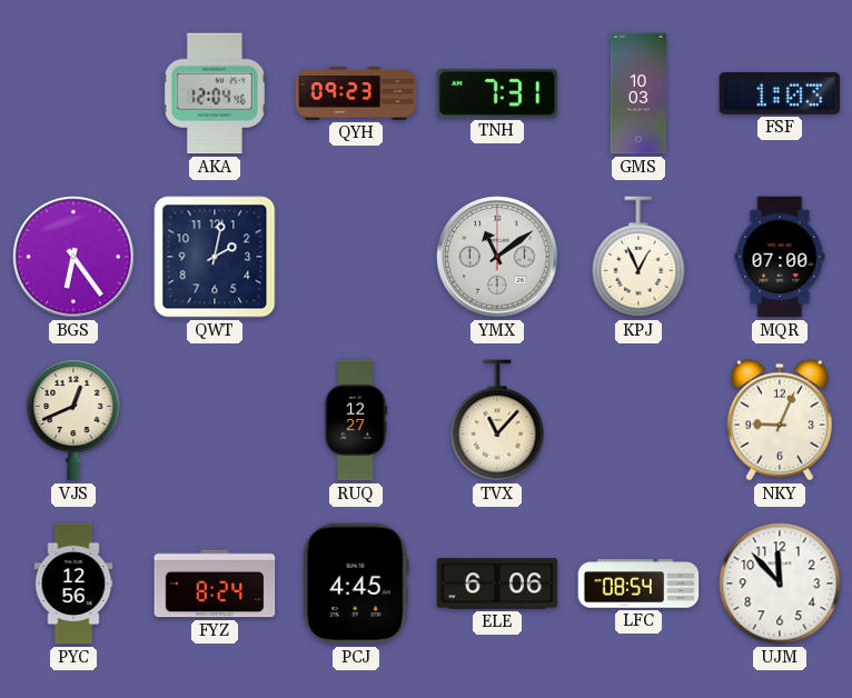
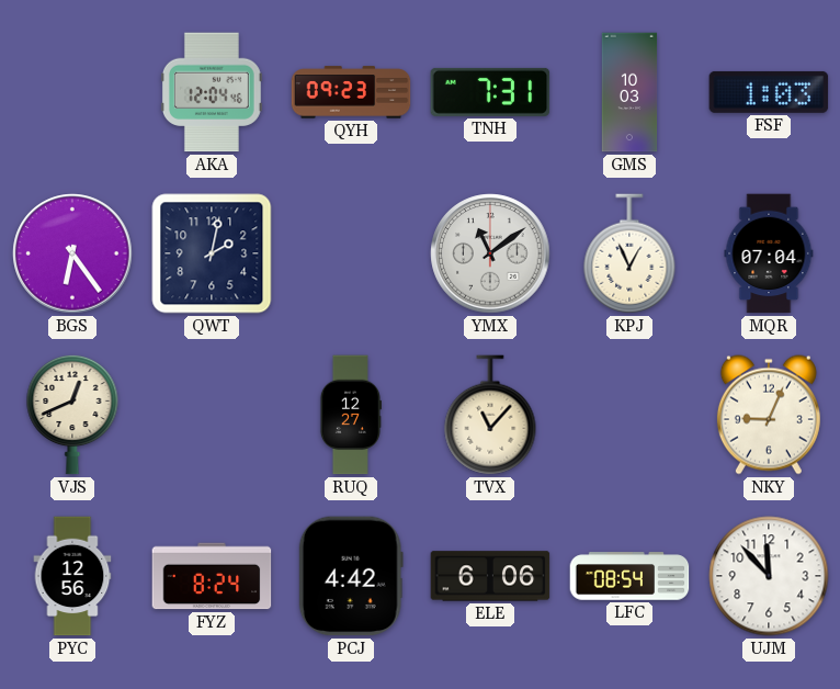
MQR: 07:00 -> 07:04 (769, 253)
PCJ: 4:45 -> 4:42 (351, 576)
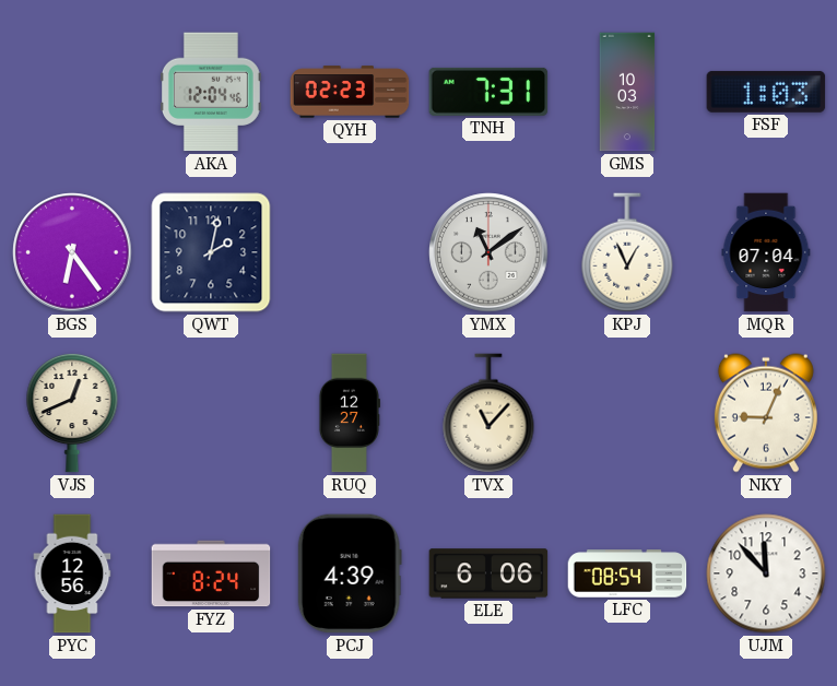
QYH: 09:23 -> 02:23 (350, 92)
PCJ: 4:42 -> 4:39 (350, 573)
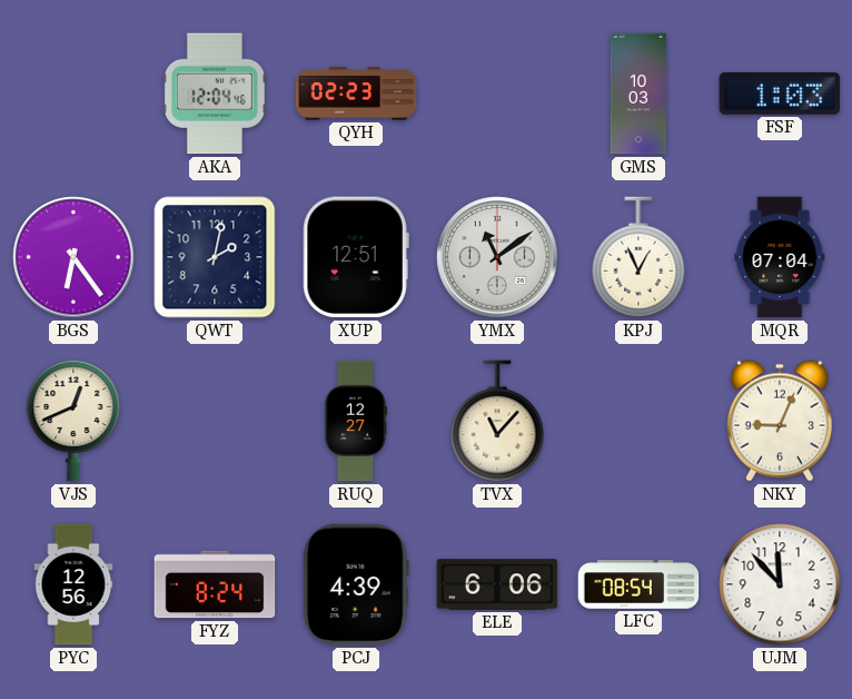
TNH: 7:31 -> none (488, 92)
XUP: none -> 12:51 (356, 257)
